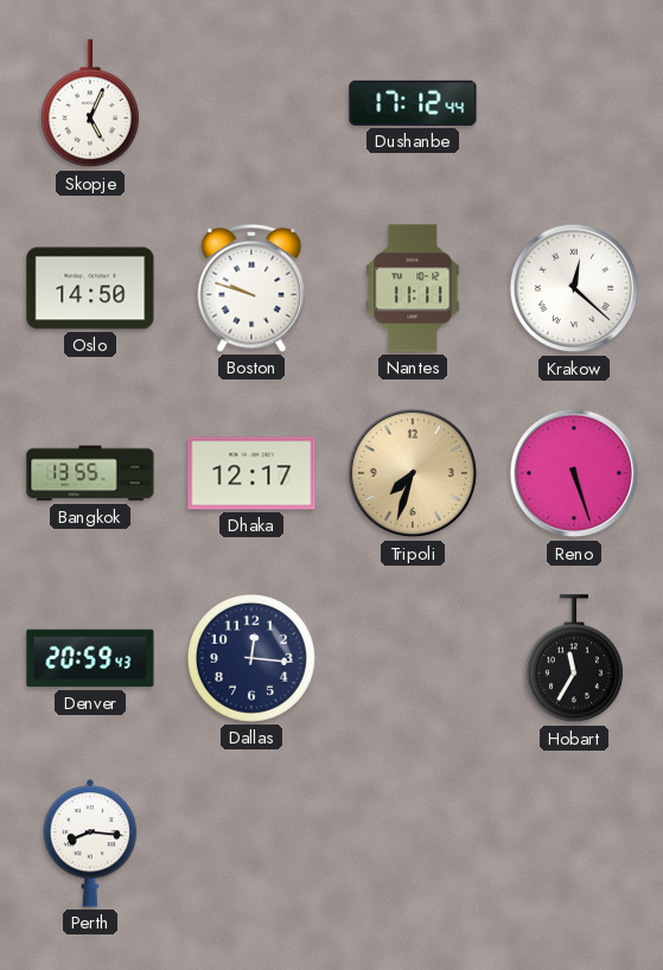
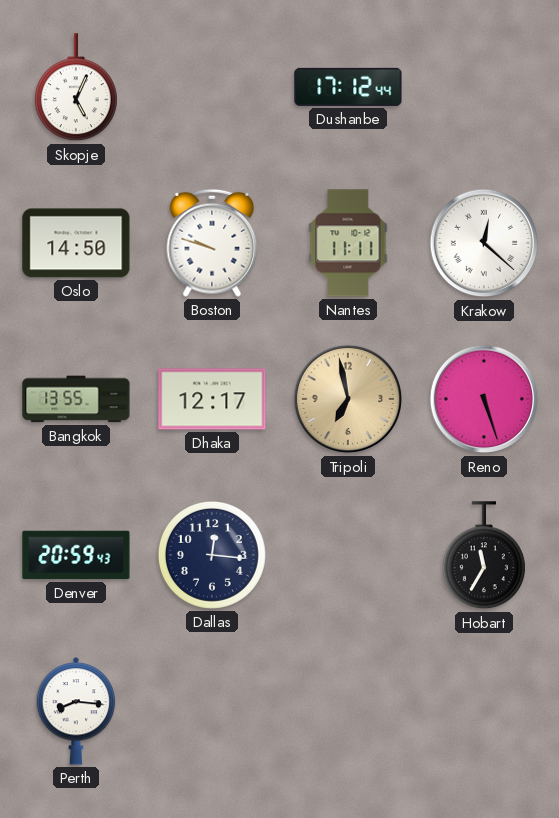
Tripoli: 7:33 -> 6:58 (348, 399)
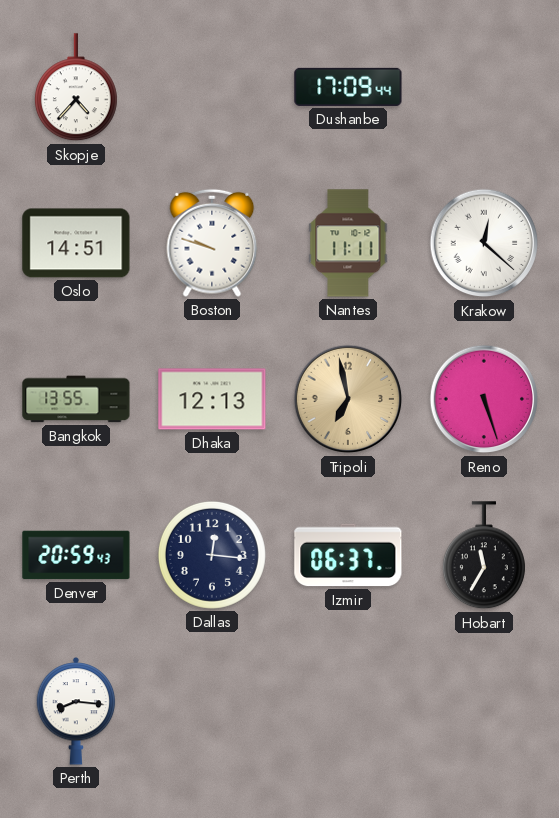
Skopje: 5:04 -> 4:37 (76, 88)
Dushanbe: 17:12 -> 17:09 (348, 87)
Oslo: 14:50 -> 14:51 (76, 243)
Dhaka: 12:17 -> 12:13 (212, 399)
Izmir: none -> 06:37 (348, 555)
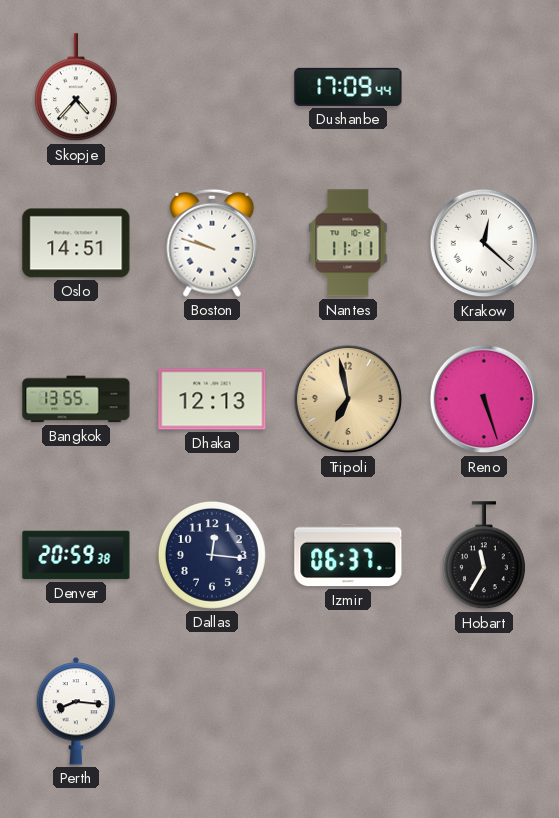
Denver: 20:59:43 -> 20:59:38 (76, 555)
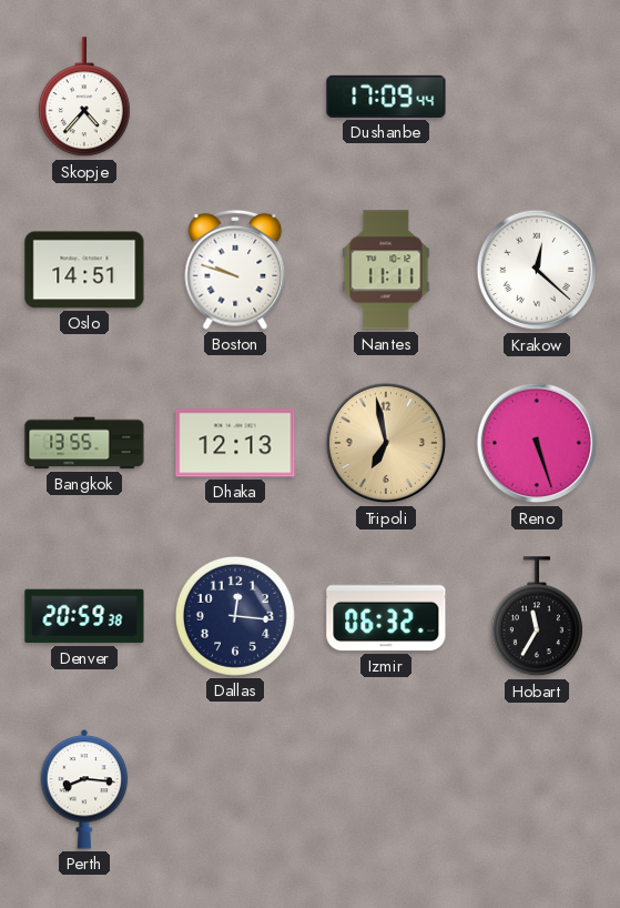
Izmir: 06:37 -> 06:32 (386, 616)
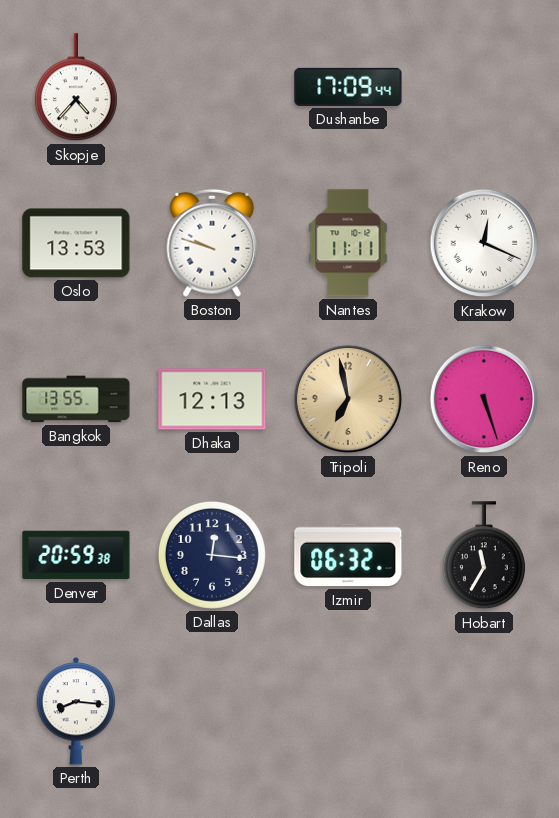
Oslo: 14:51 -> 13:53 (76, 243)
Krakow: 12:22 -> 12:19 (484, 243)
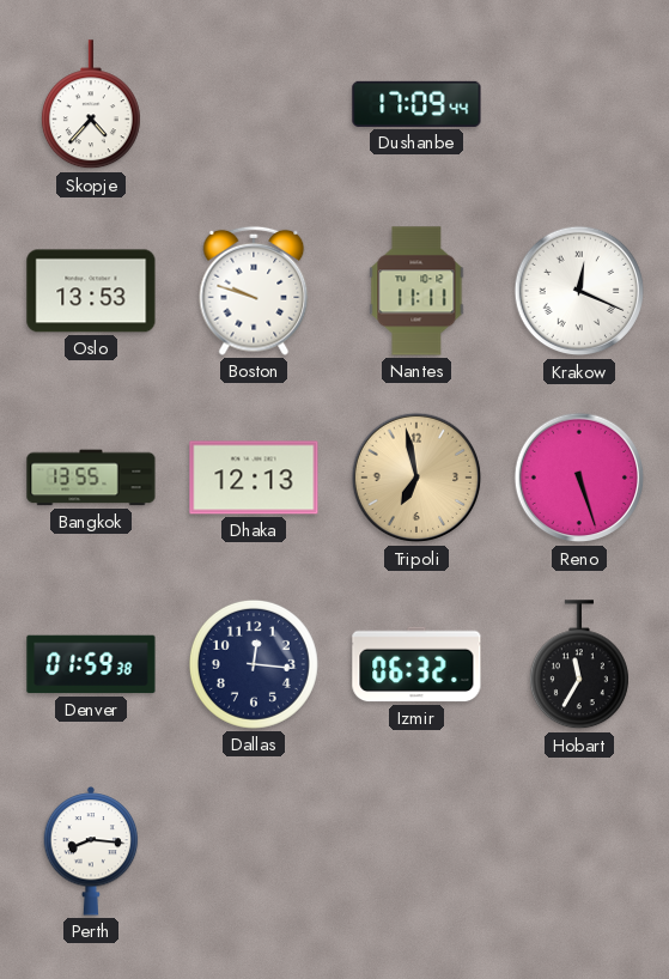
Denver: 20:59 -> 01:59 (91, 664)
